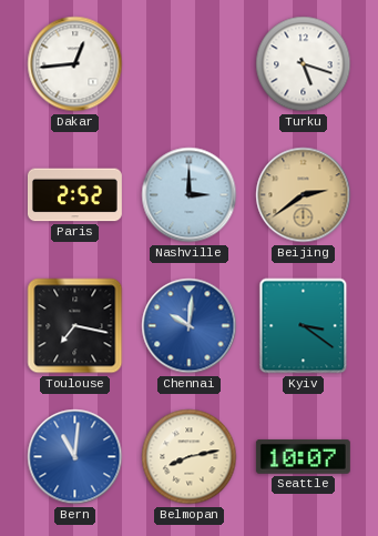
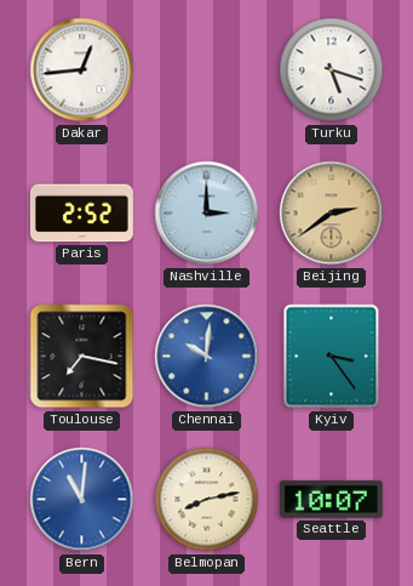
Kyiv: 3:21 -> 3:24 (332, 357)
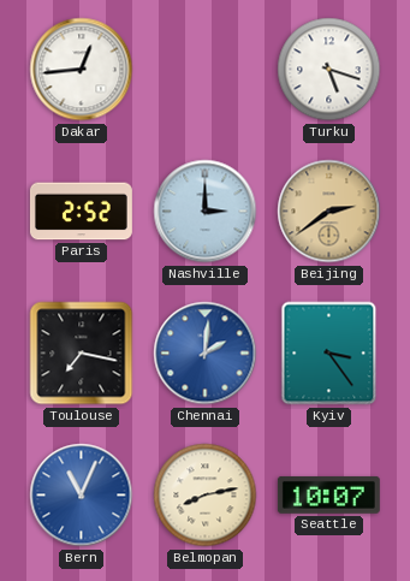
Chennai: 10:01 -> 2:01 (206, 354)
Bern: 11:01 -> 11:04 (82, 496)
